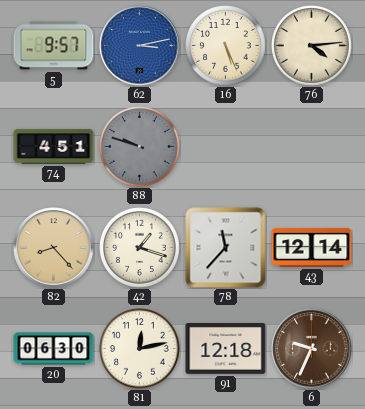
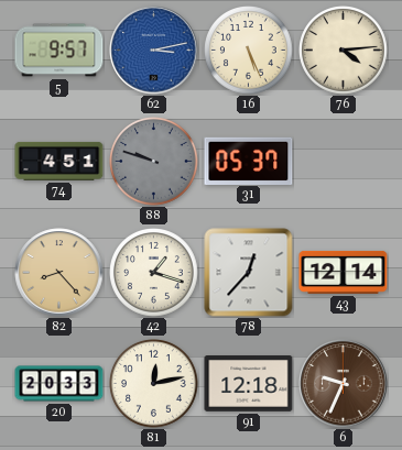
31: none -> 05:37 (249, 161)
78: 11:37 -> 12:37 (249, 273)
20: 06:30 -> 20:33 (59, 384)
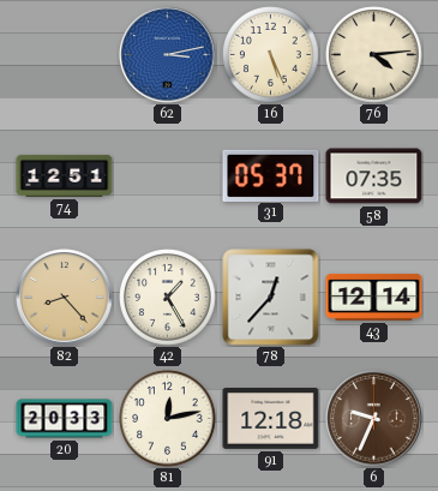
5: 9:57 -> none (59, 51)
74: 4:51 -> 12:51 (65, 175)
88: 9:48 -> none (154, 162)
58: none -> 07:35 (374, 176)
42: 1:18 -> 1:25 (168, 298)
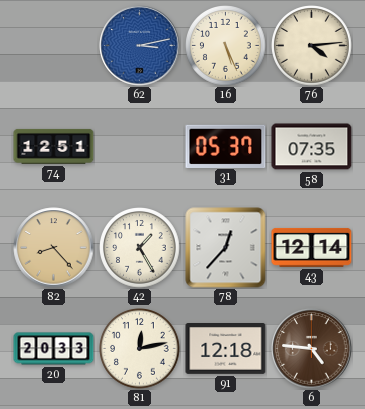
6: 9:34 -> 4:46 (312, 349)
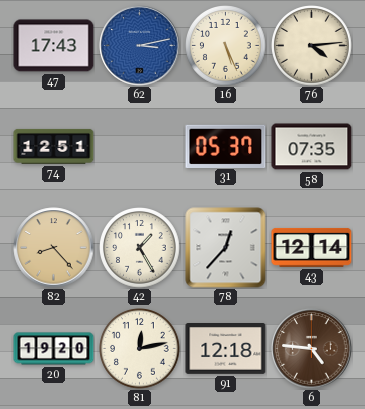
47: none -> 17:43 (54, 46)
20: 20:33 -> 19:20 (54, 349)
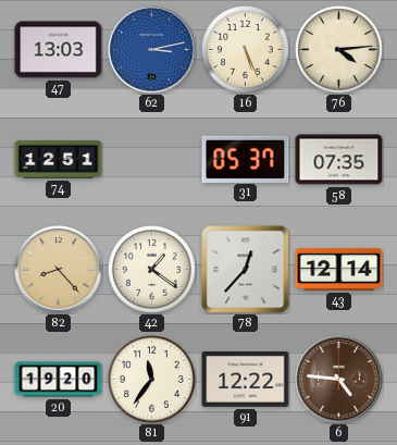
47: 17:43 -> 13:03 (59, 50)
42: 1:25 -> 1:21 (152, 270)
81: 12:13 -> 11:36 (152, 380)
91: 12:18 -> 12:22 (246, 380)
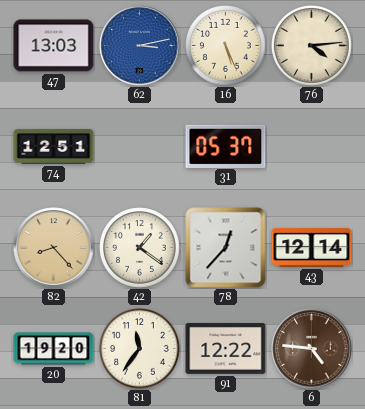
58: 07:35 -> none (339, 160)
